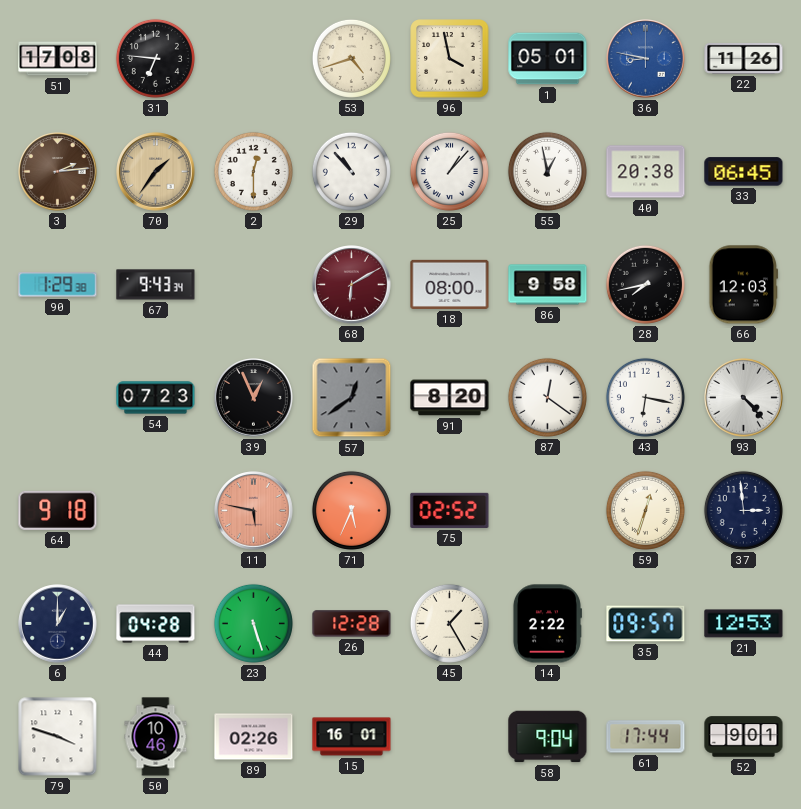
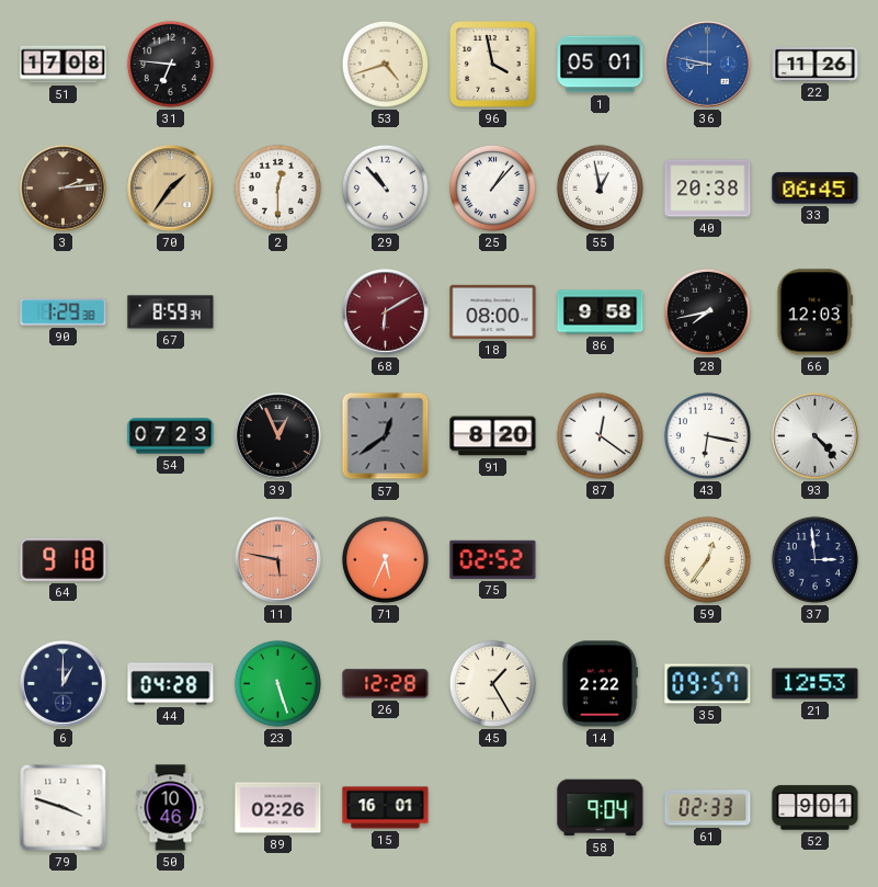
67: 9:43 -> 8:59 (171, 312)
59: 12:33 -> 12:36 (707, 559)
61: 17:44 -> 02:33 (708, 808)
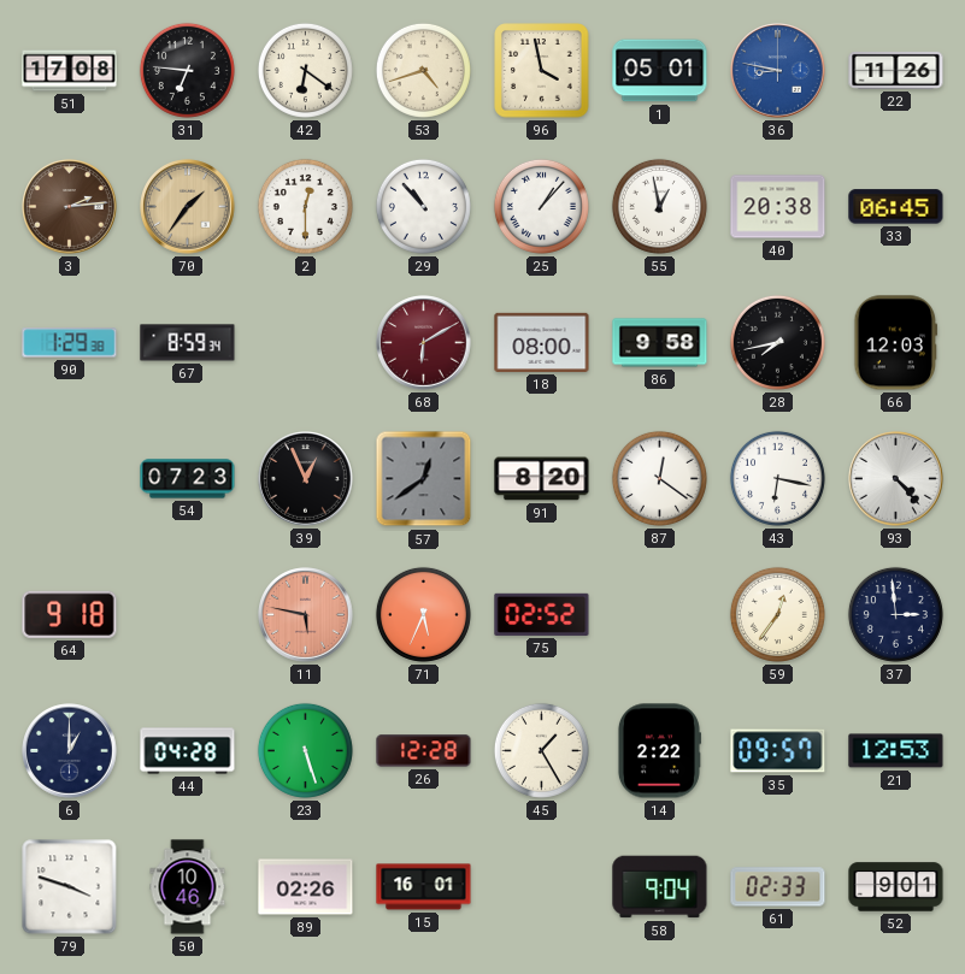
42: none -> 6:21 (305, 70)
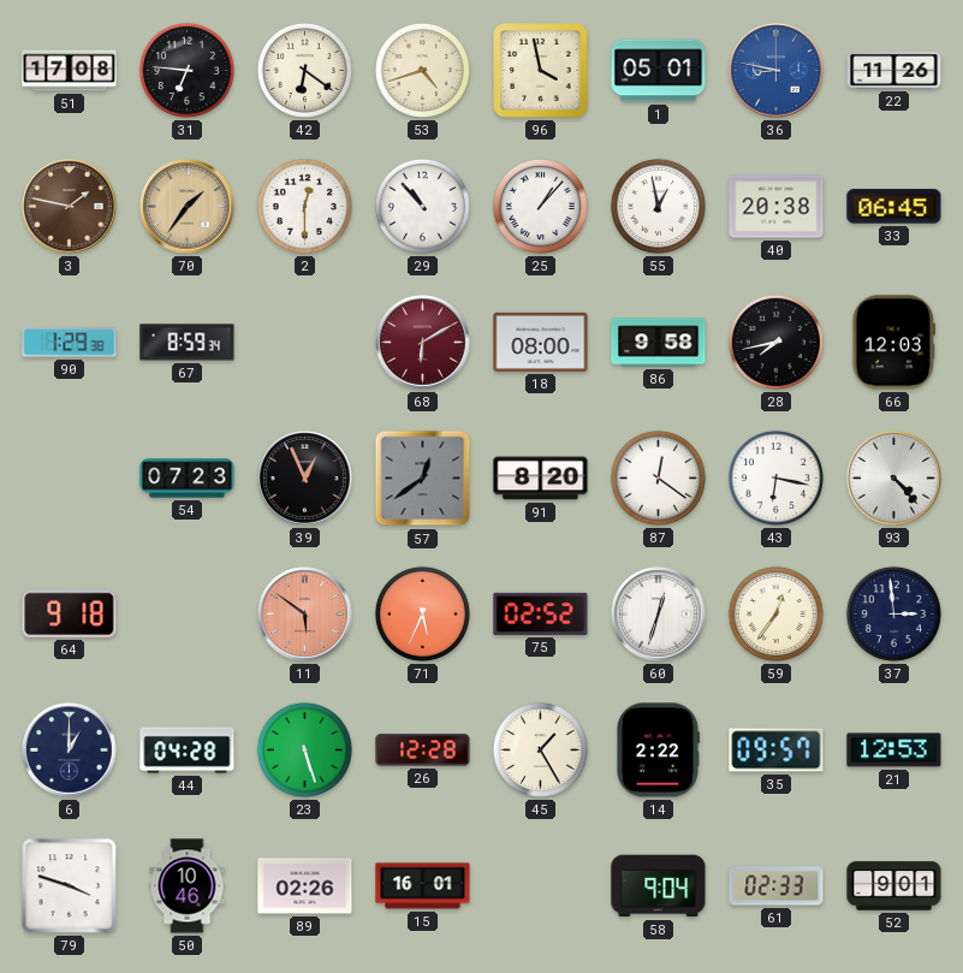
3: 2:14 -> 1:47 (70, 207)
11: 5:47 -> 5:51 (305, 615)
60: none -> 12:33 (659, 615)
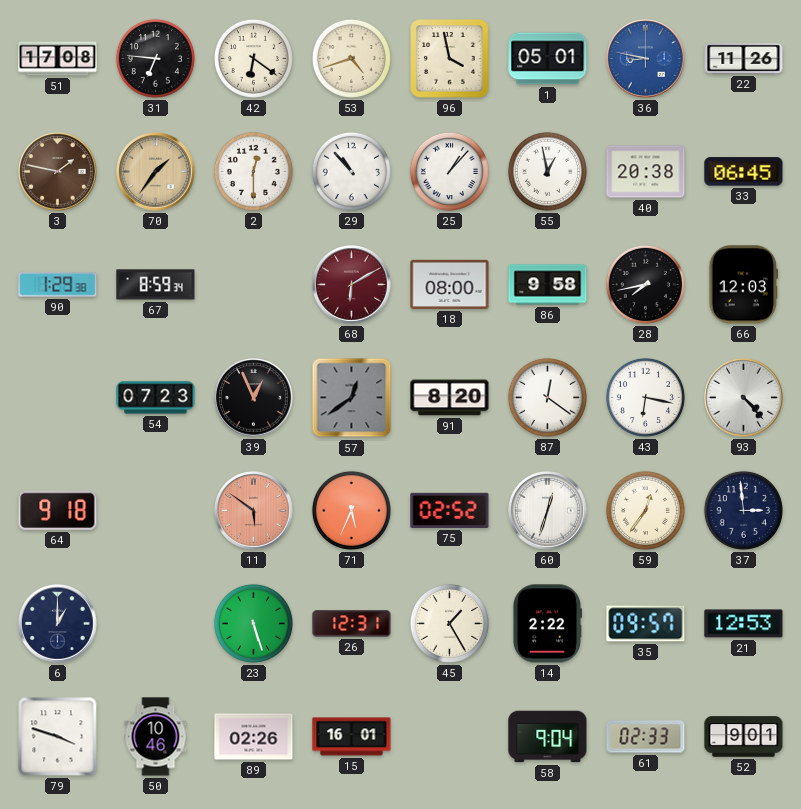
44: 04:28 -> none (188, 750)
26: 12:28 -> 12:31 (352, 624)
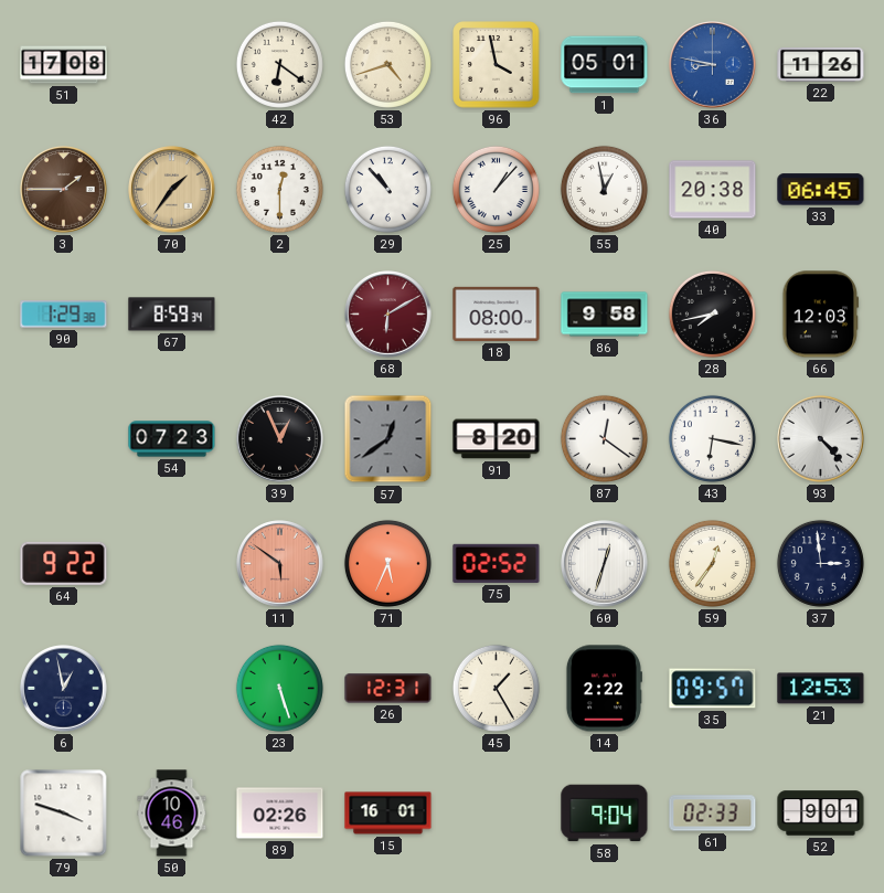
31: 6:46 -> none (155, 58)
3: 1:47 -> 1:45 (64, 190)
64: 9:18 -> 9:22 (64, 563)
6: 1:00 -> 12:58 (64, 689)
